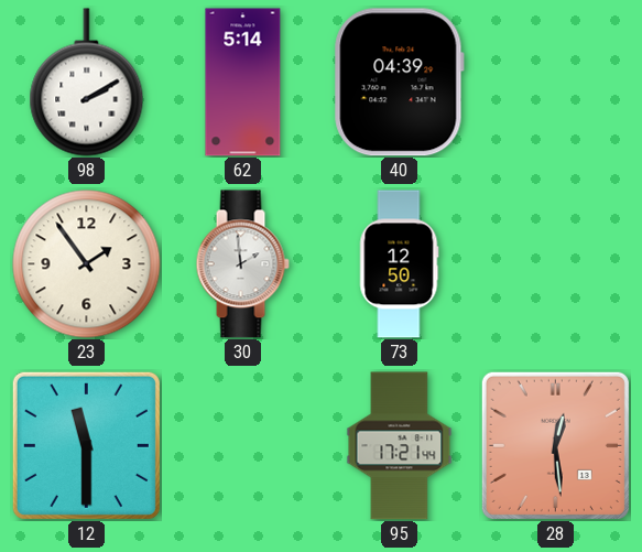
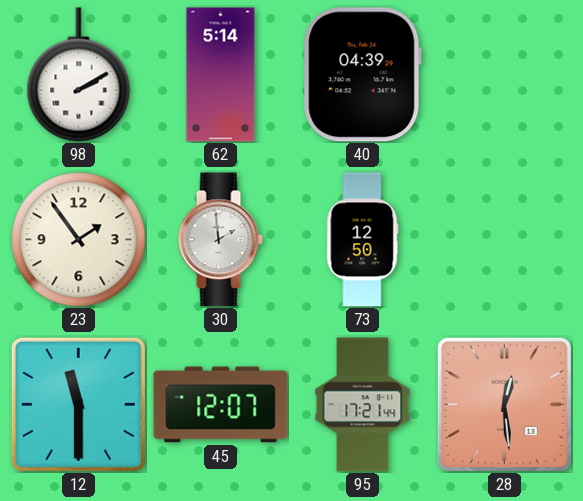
45: none -> 12:07 (221, 405)
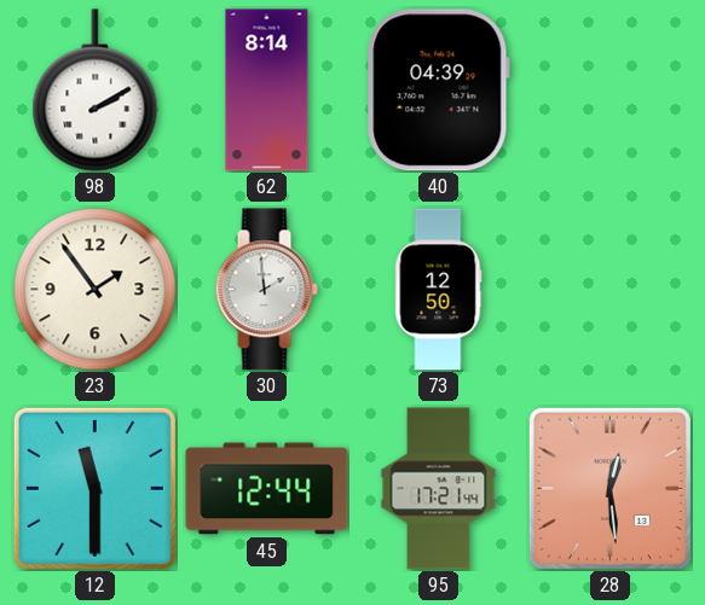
62: 5:14 -> 8:14 (267, 91)
45: 12:07 -> 12:44 (267, 489)
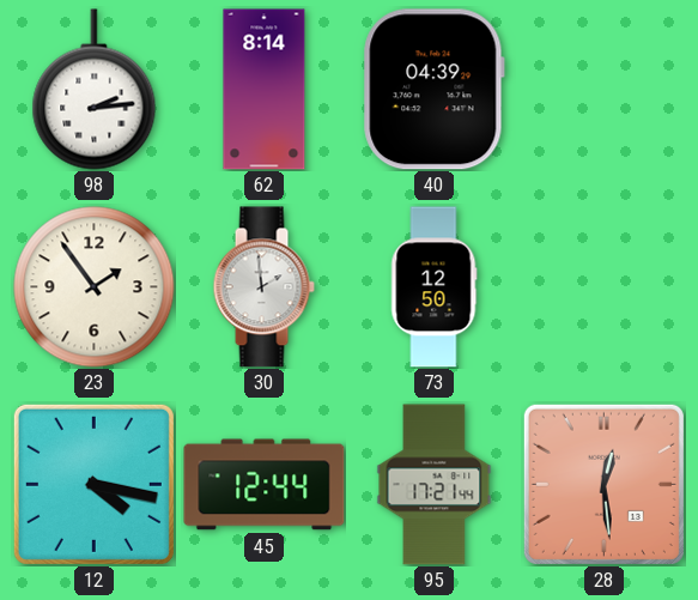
98: 2:10 -> 2:14 (95, 90)
12: 11:30 -> 4:17 (93, 484)
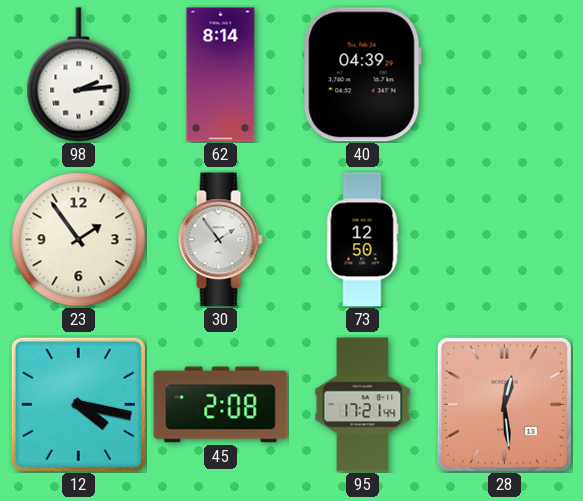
30: 1:59 -> 1:54 (220, 240)
45: 12:44 -> 2:08 (221, 405)
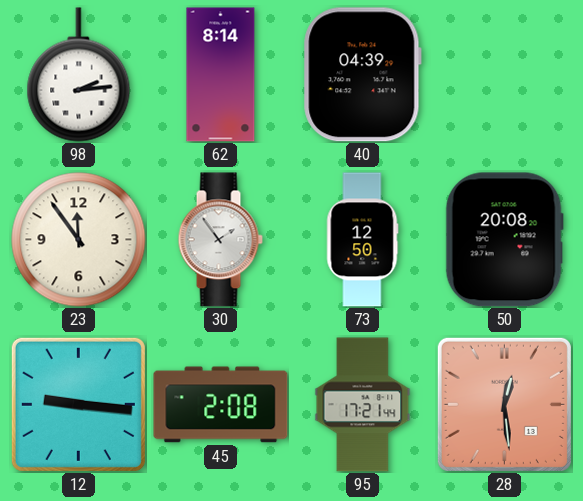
23: 1:54 -> 11:54 (79, 240)
50: none -> 20:08 (504, 240)
12: 4:17 -> 9:16 (78, 404)
